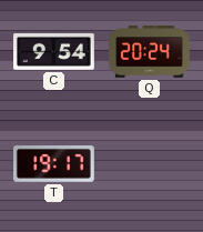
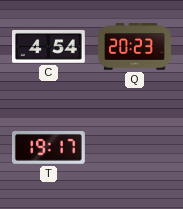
C: 9:54 -> 4:54 (49, 47)
Q: 20:24 -> 20:23 (135, 47)
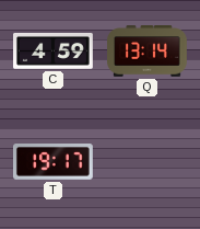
C: 4:54 -> 4:59 (54, 51)
Q: 20:23 -> 13:14 (148, 51)
